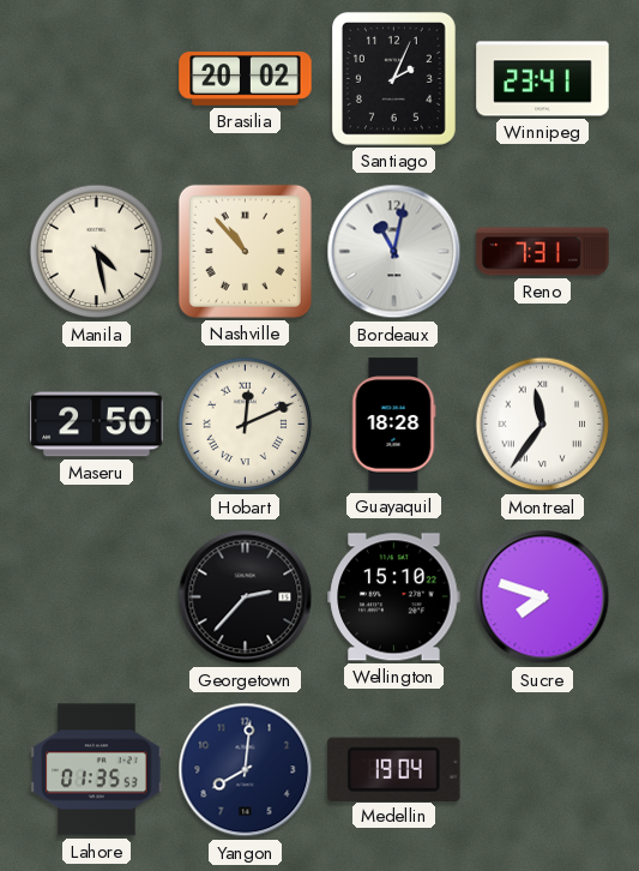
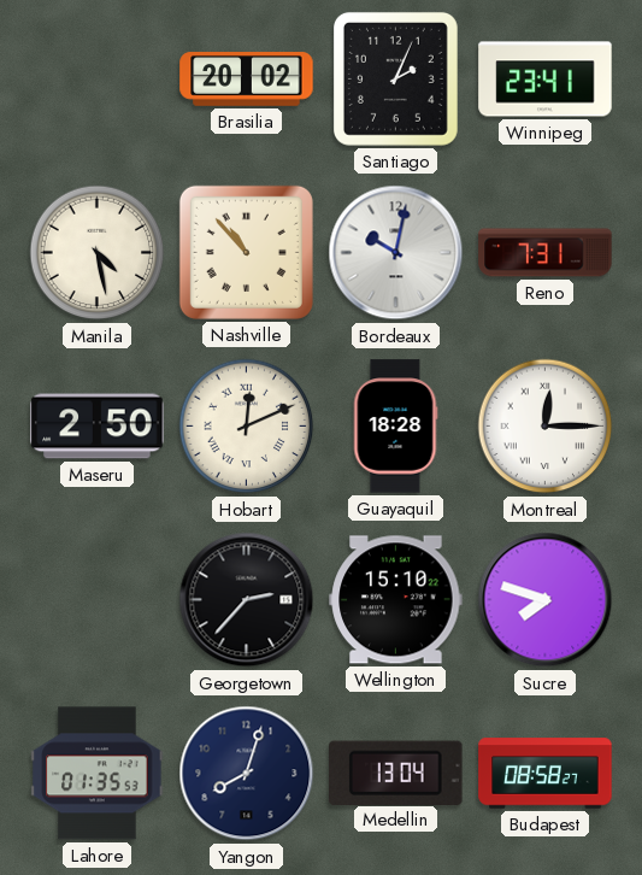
Bordeaux: 11:02 -> 10:02 (396, 253)
Montreal: 11:36 -> 12:15 (546, 427)
Yangon: 8:01 -> 8:03 (247, 774)
Medellin: 19:04 -> 13:04 (396, 773)
Budapest: none -> 08:58 (546, 774)
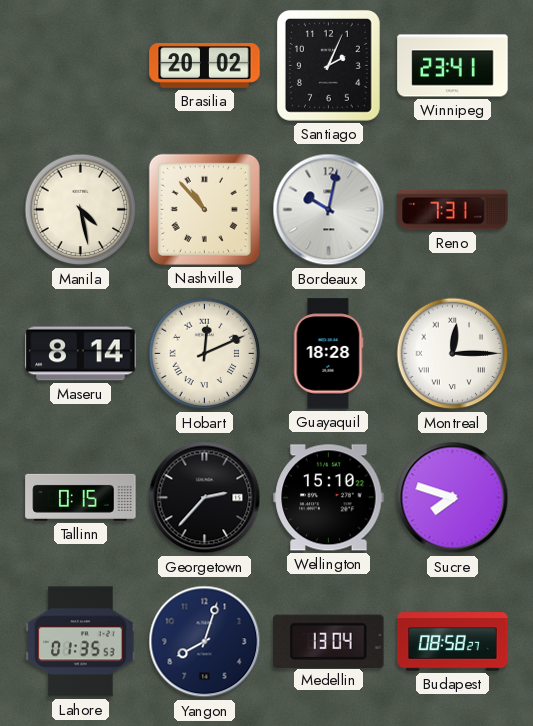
Maseru: 2:50 -> 8:14 (81, 354)
Tallinn: none -> 0:15 (81, 497)
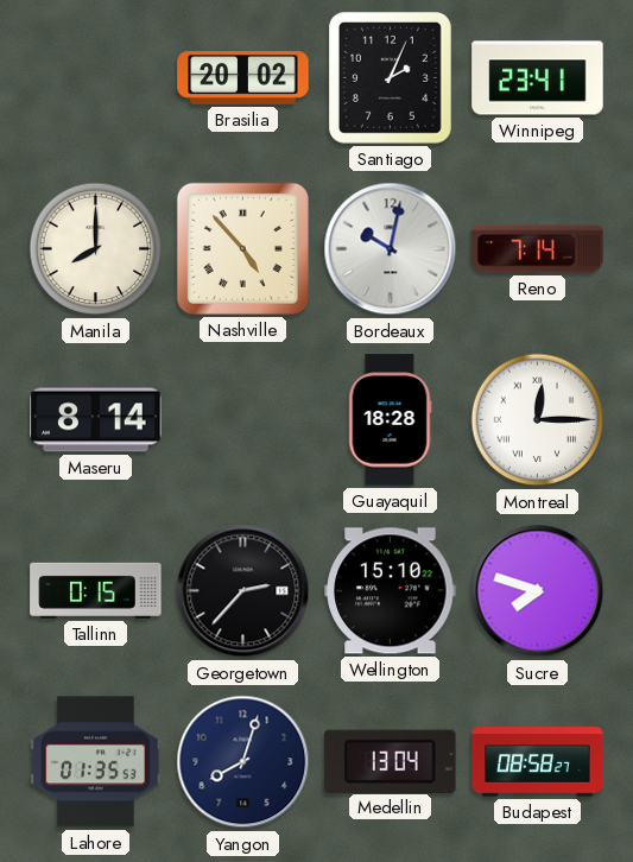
Manila: 4:28 -> 8:00 (96, 249)
Nashville: 10:53 -> 4:53 (242, 248)
Reno: 7:31 -> 7:14 (538, 249)
Hobart: 12:11 -> none (205, 354)
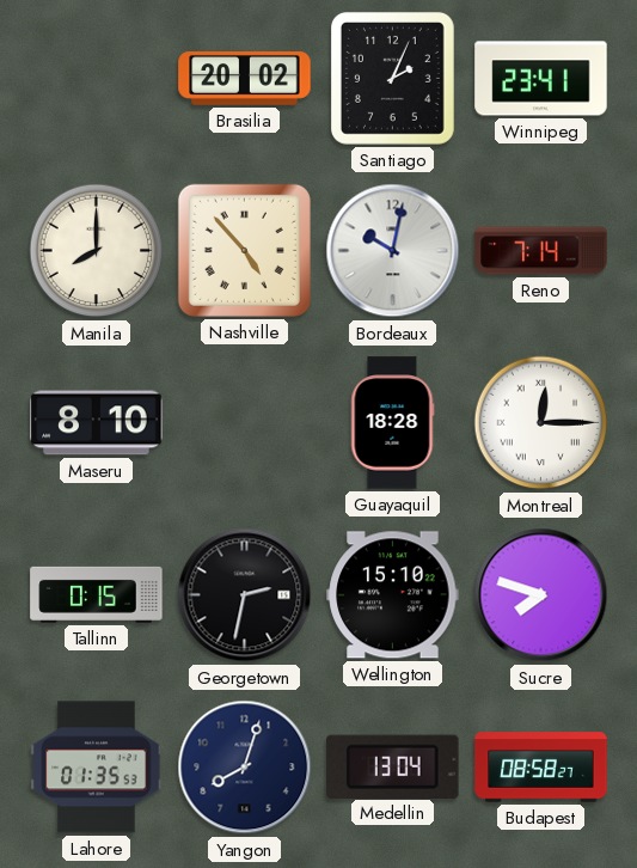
Maseru: 8:14 -> 8:10 (97, 423)
Georgetown: 2:37 -> 2:32 (245, 595)
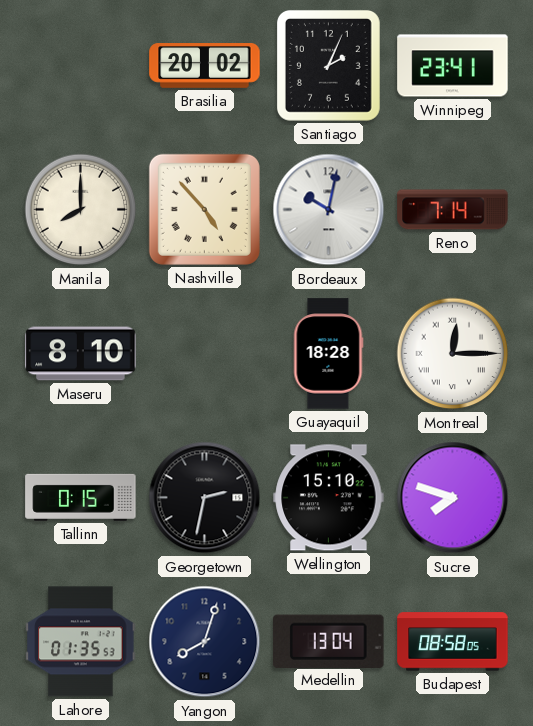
Budapest: 08:58:27 -> 08:58:05 (453, 642)
